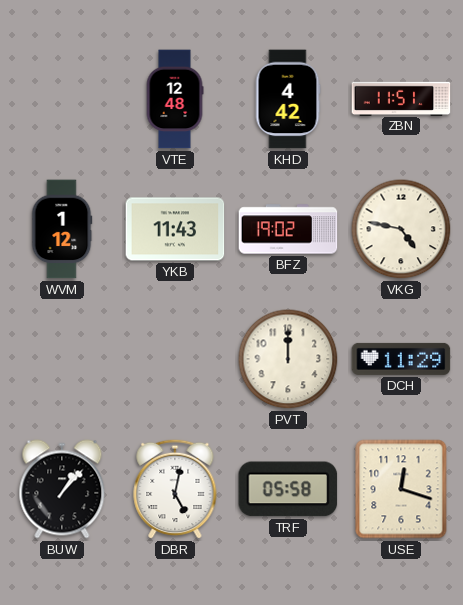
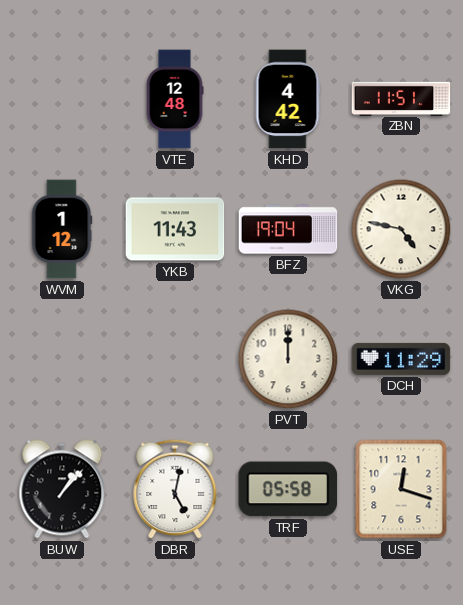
BFZ: 19:02 -> 19:04 (288, 229)
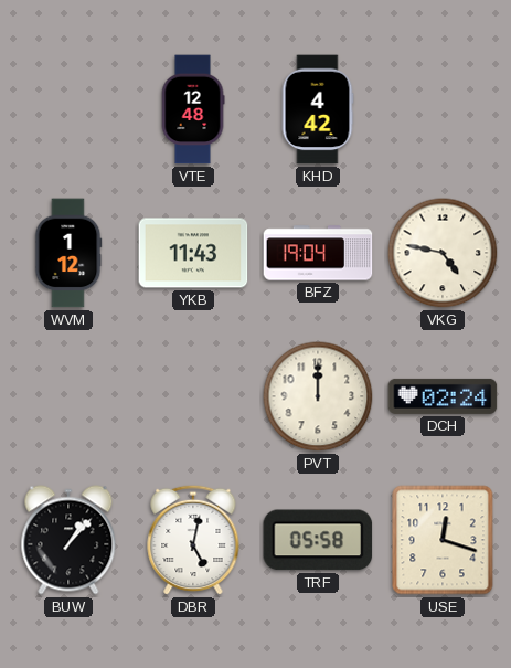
ZBN: 11:51 -> none (401, 98)
DCH: 11:29 -> 02:24 (443, 396)
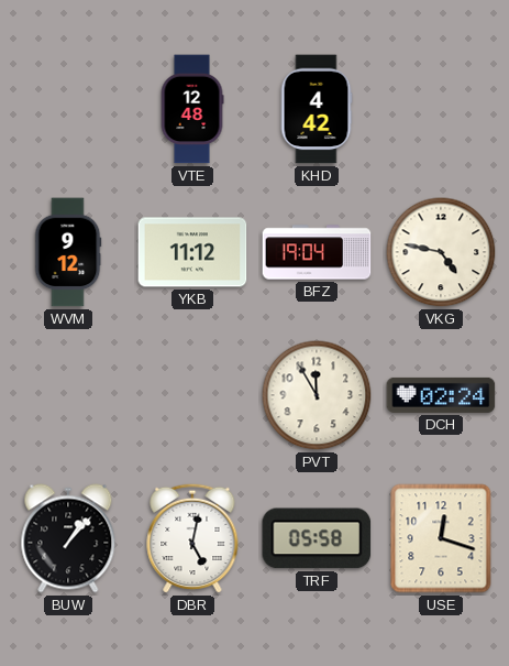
WVM: 1:12 -> 9:12 (68, 252)
YKB: 11:43 -> 11:12 (192, 252)
PVT: 12:00 -> 11:55 (317, 395)
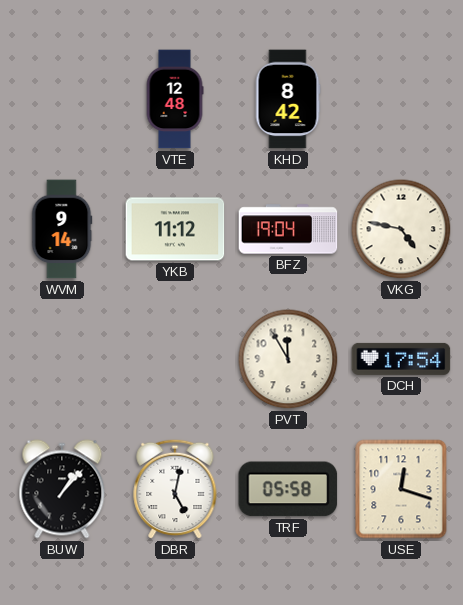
KHD: 4:42 -> 8:42 (288, 99)
WVM: 9:12 -> 9:14 (62, 229)
DCH: 02:24 -> 17:54 (401, 359)
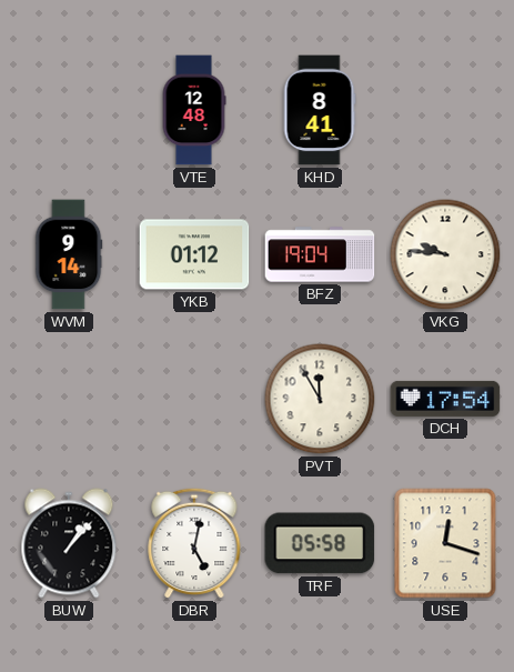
KHD: 8:42 -> 8:41 (320, 110)
YKB: 11:12 -> 01:12 (194, 254)
VKG: 4:47 -> 9:46 (445, 254)
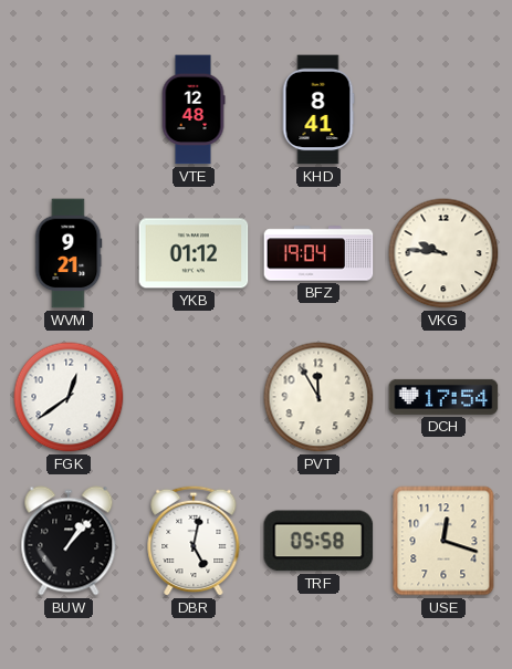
WVM: 9:14 -> 9:21 (69, 253)
FGK: none -> 12:39 (69, 397)
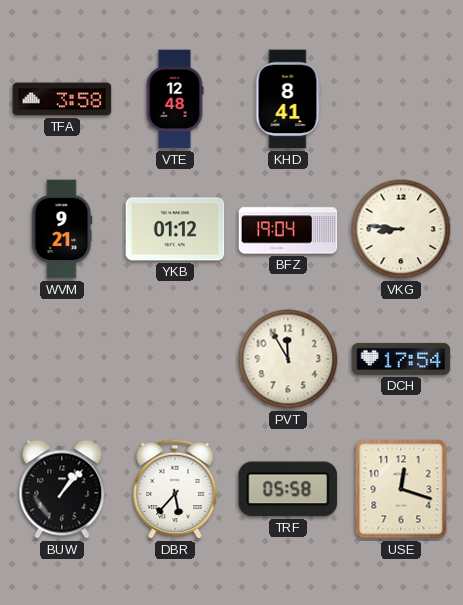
TFA: none -> 3:58 (62, 99)
VKG: 9:46 -> 8:46 (401, 229)
FGK: 12:39 -> none (69, 397)
DBR: 5:02 -> 5:37 (175, 489)
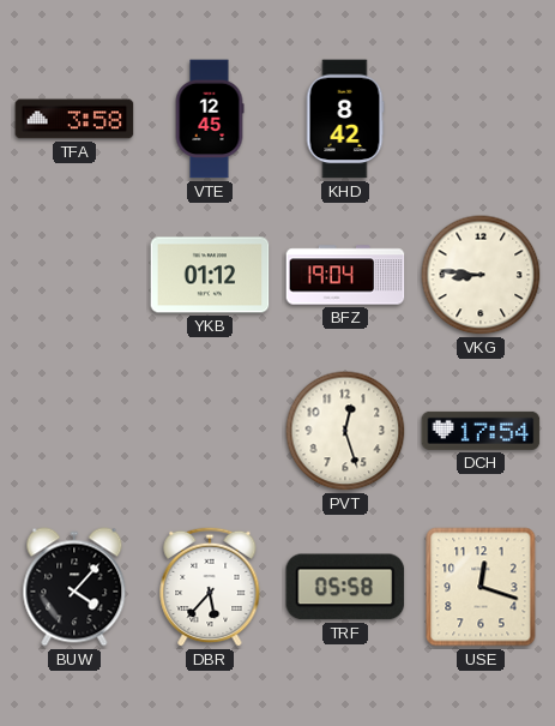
VTE: 12:48 -> 12:45 (210, 119)
KHD: 8:41 -> 8:42 (345, 119)
WVM: 9:21 -> none (62, 229)
PVT: 11:55 -> 12:27 (345, 431)
BUW: 1:07 -> 4:07 (74, 587)
